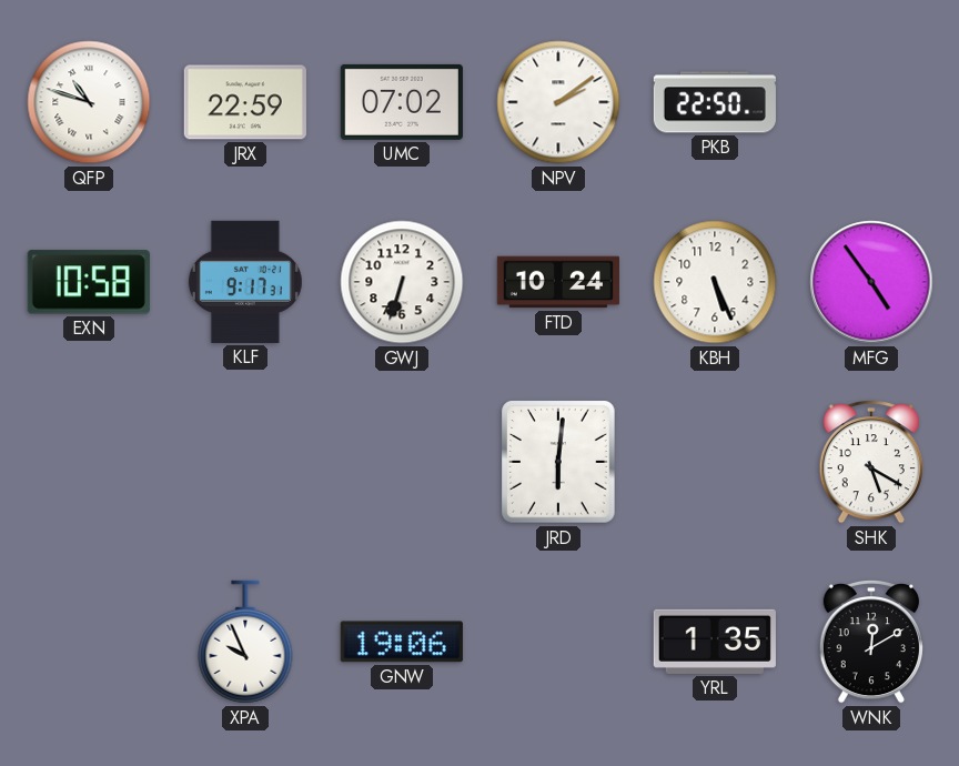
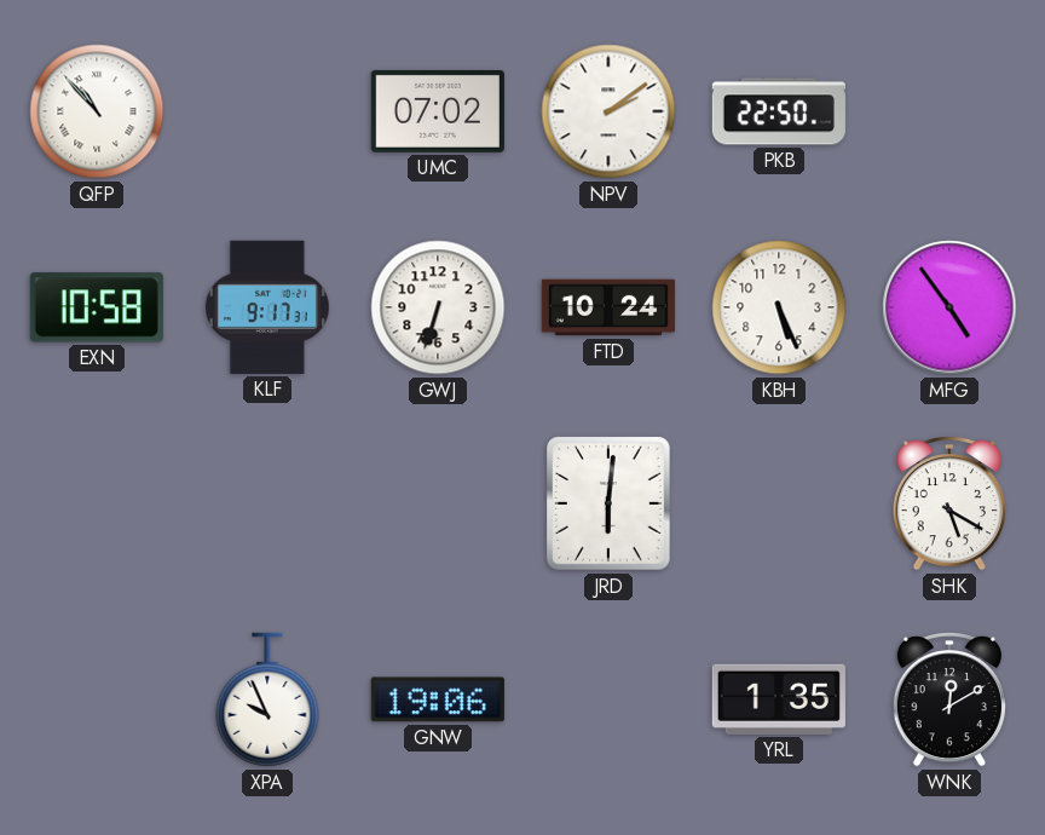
QFP: 10:48 -> 10:53 (97, 111)
JRX: 22:59 -> none (245, 102)
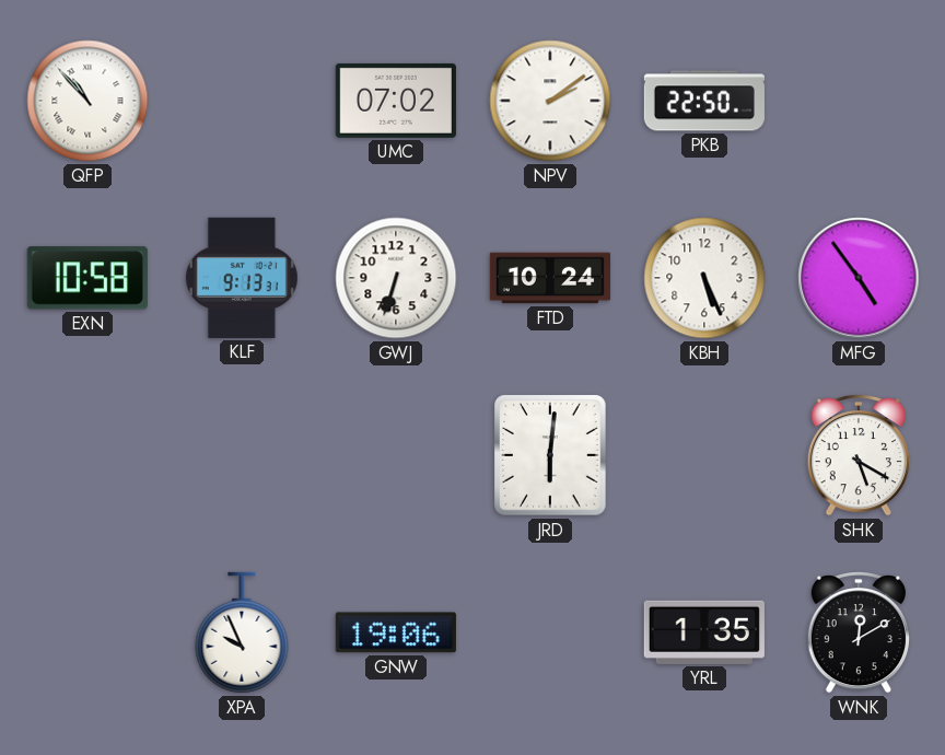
KLF: 9:17 -> 9:13 (242, 278)
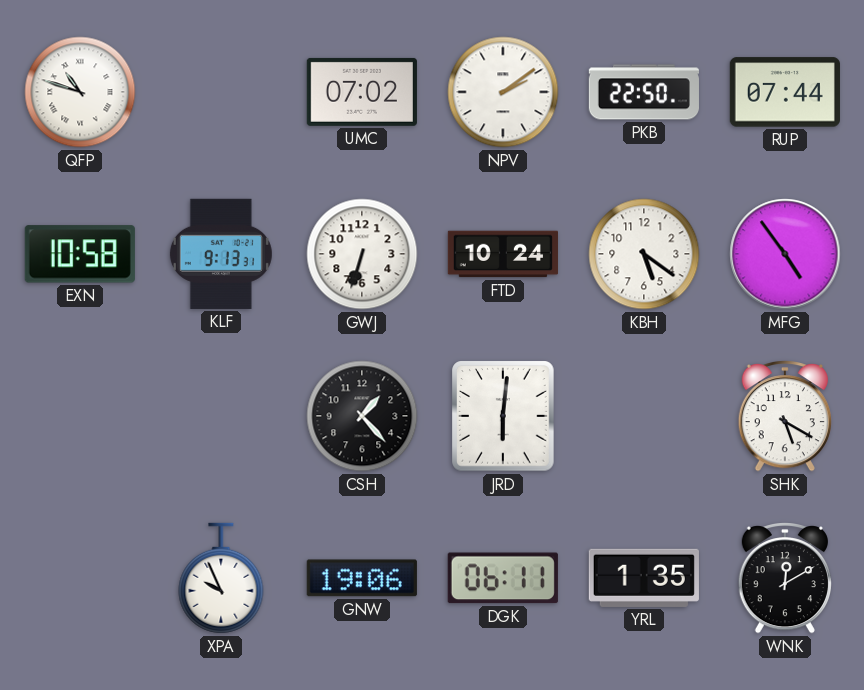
QFP: 10:53 -> 10:48 (80, 92)
RUP: none -> 07:44 (785, 92)
KBH: 5:26 -> 5:21 (644, 254)
CSH: none -> 1:23 (362, 416)
DGK: none -> 06:11 (503, 578)
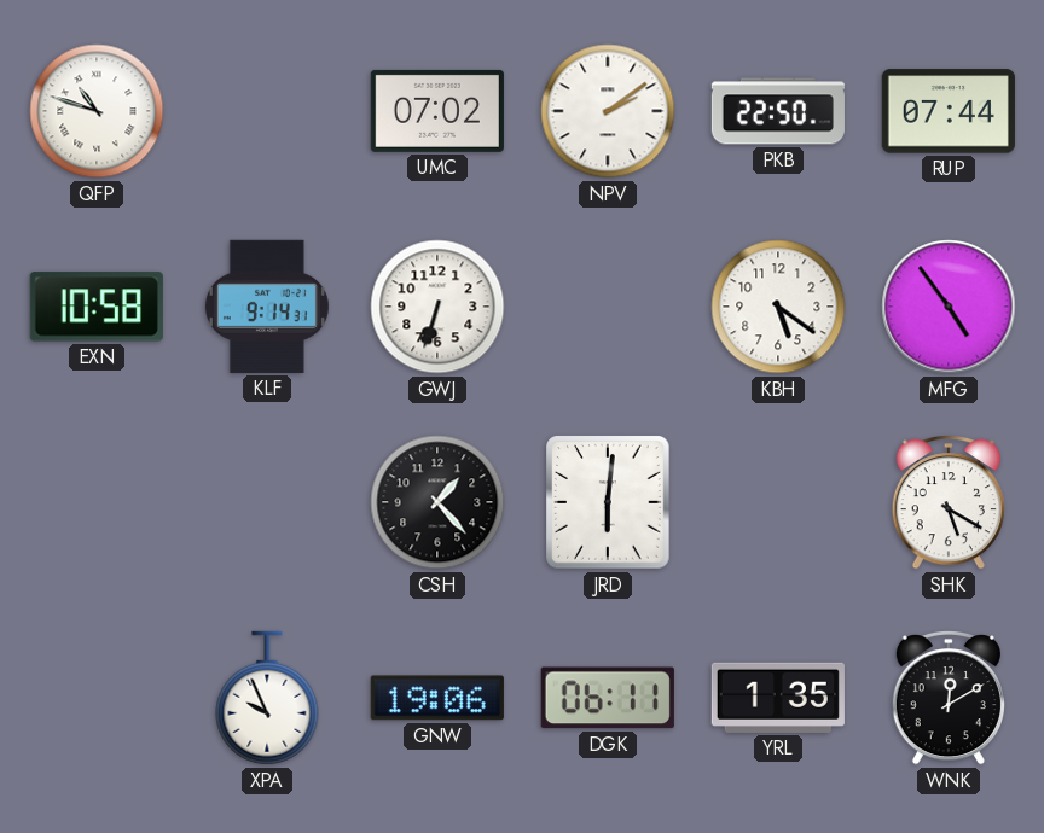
KLF: 9:13 -> 9:14 (267, 307)
FTD: 10:24 -> none (502, 254)
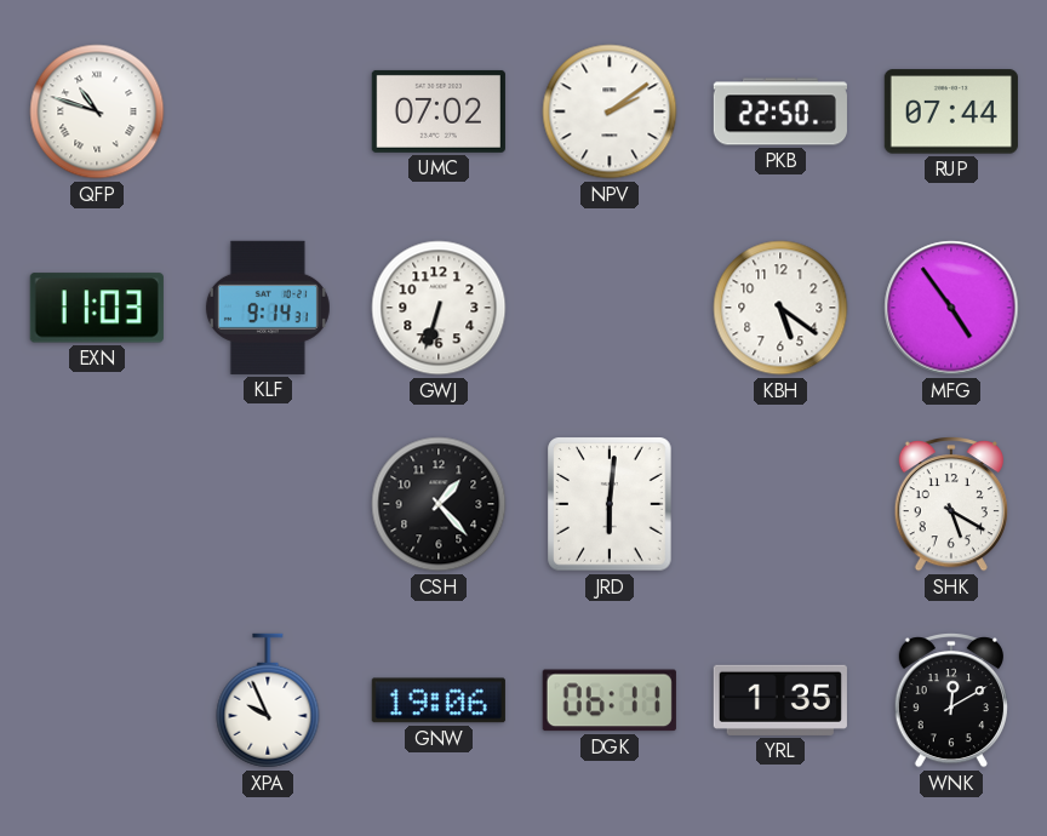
EXN: 10:58 -> 11:03 (97, 308)
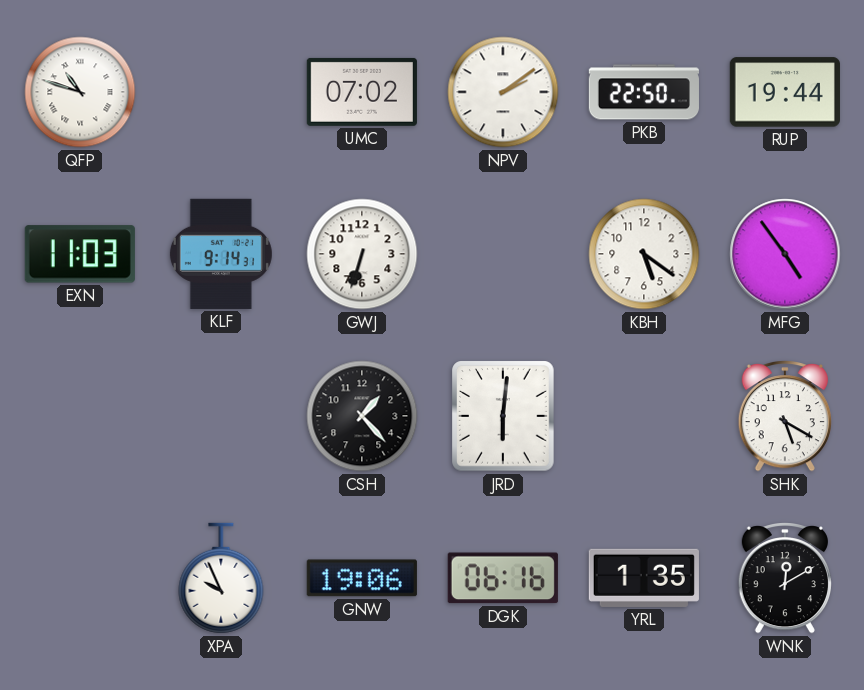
RUP: 07:44 -> 19:44 (785, 92)
DGK: 06:11 -> 06:16 (503, 578)
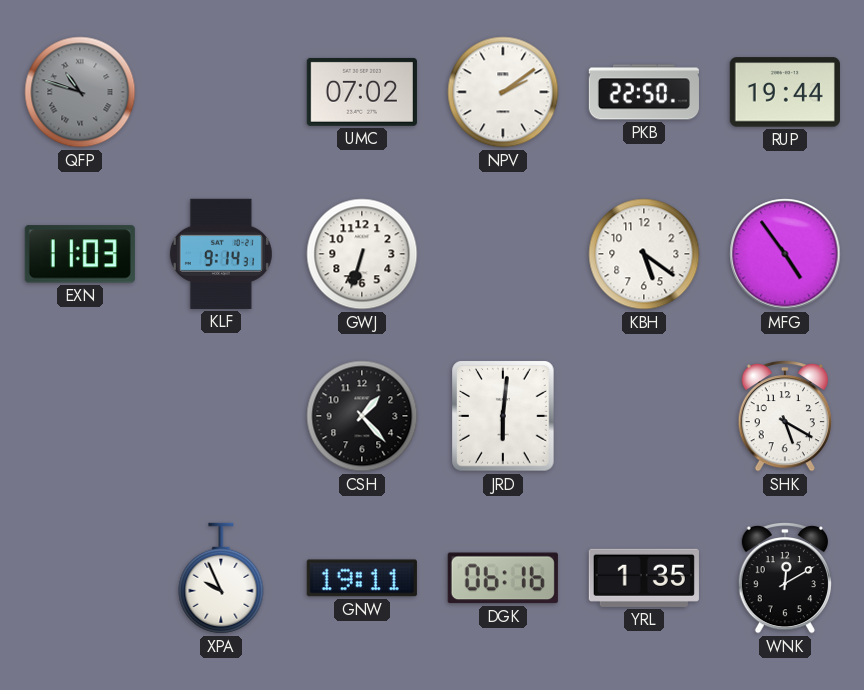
QFP dial: white -> grey (80, 92)
GNW: 19:06 -> 19:11 (362, 578)
